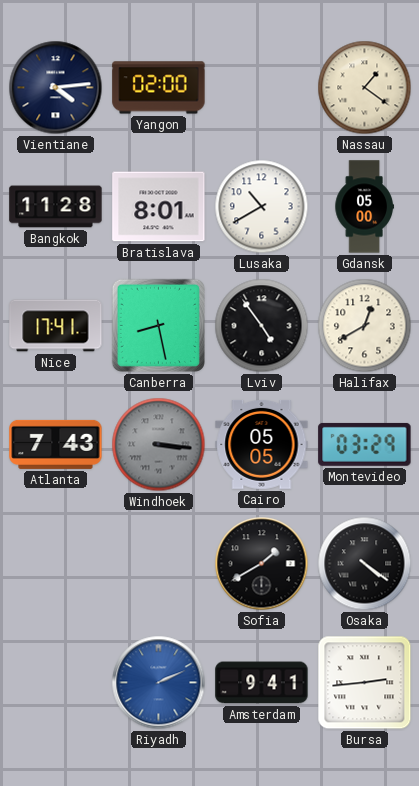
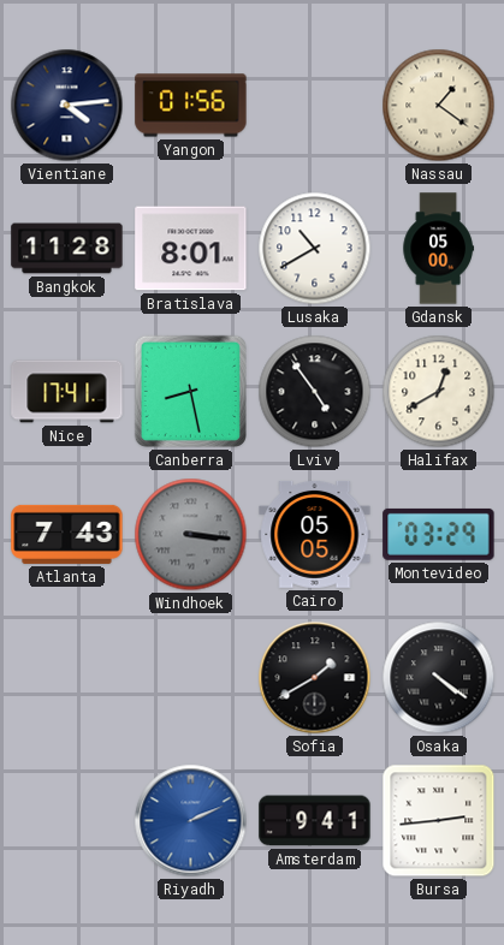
Yangon: 02:00 -> 01:56 (191, 106)
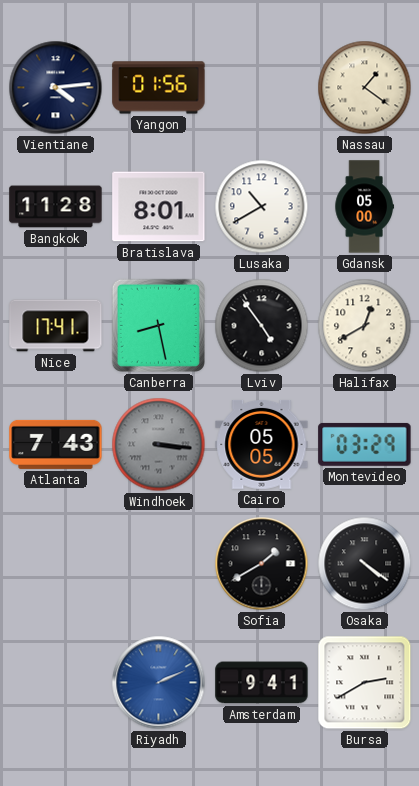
Bursa: 2:44 -> 2:40 (365, 683)
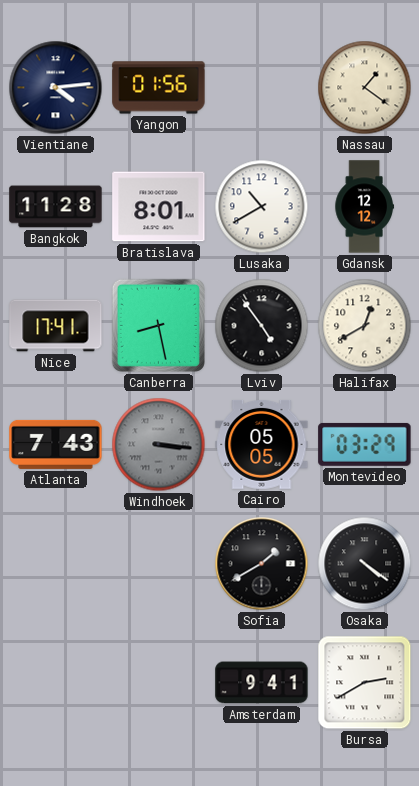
Gdansk: 05:00 -> 12:12 (364, 207)
Riyadh: 2:11 -> none (159, 683)
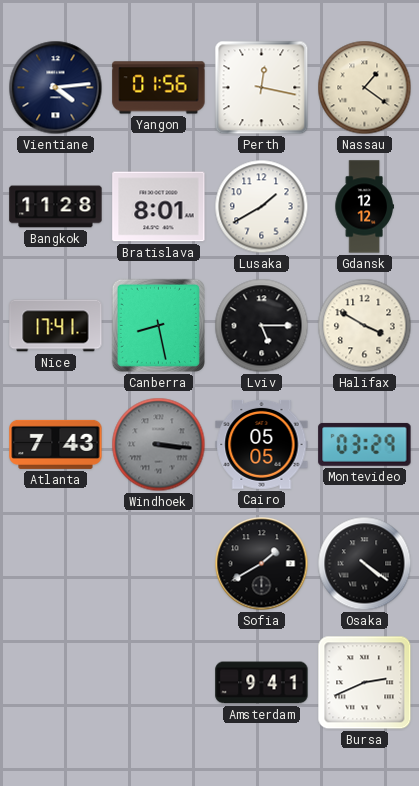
Perth: none -> 12:17 (262, 88)
Lusaka: 10:40 -> 1:40 (262, 207)
Lviv: 4:54 -> 5:15 (262, 326)
Halifax: 12:40 -> 3:50 (365, 326)
Bursa: 2:40 -> 2:41 (365, 683)
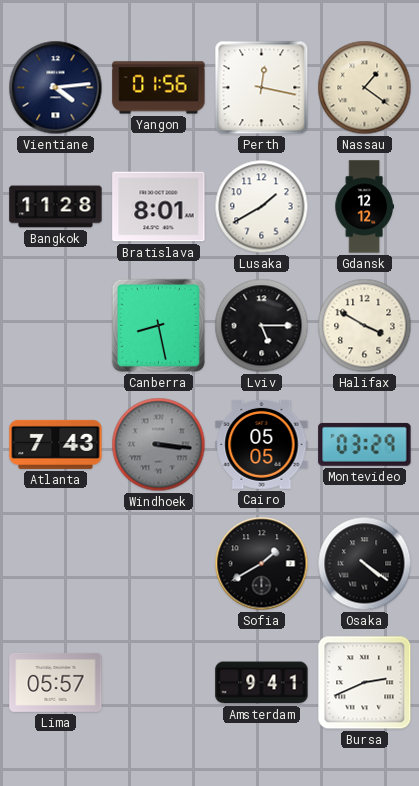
Nice: 17:41 -> none (56, 326)
Lima: none -> 05:57 (56, 682)
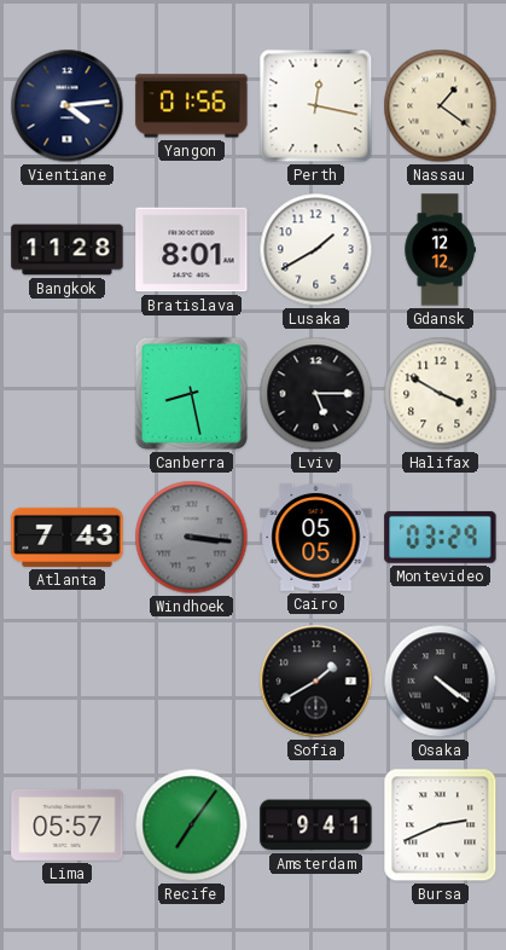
Recife: none -> 7:06 (192, 826)
